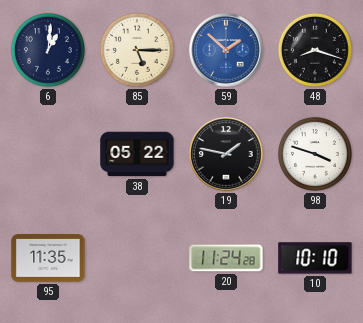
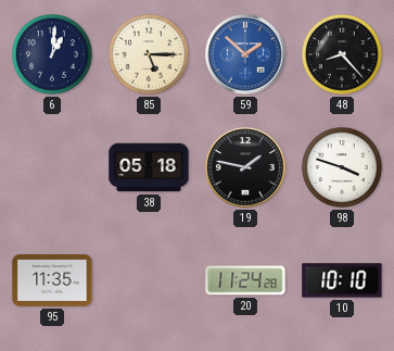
48: 8:18 -> 8:23 (342, 54)
38: 05:22 -> 05:18 (149, 167)
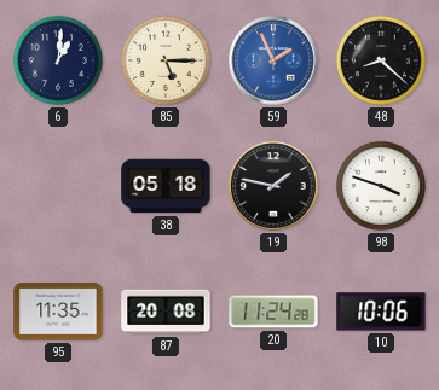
59: 1:52 -> 1:56 (273, 60)
48: 8:23 -> 8:22 (381, 60)
87: none -> 20:08 (166, 312)
10: 10:10 -> 10:06 (381, 312)
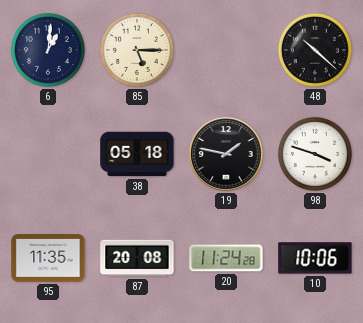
59: 1:56 -> none (273, 60)
48: 8:22 -> 10:22 (315, 50)
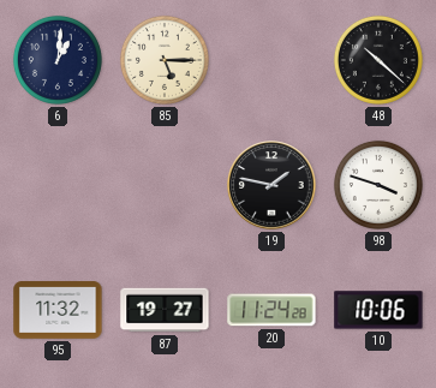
38: 05:18 -> none (137, 154)
95: 11:35 -> 11:32 (58, 310)
87: 20:08 -> 19:27 (165, 310)
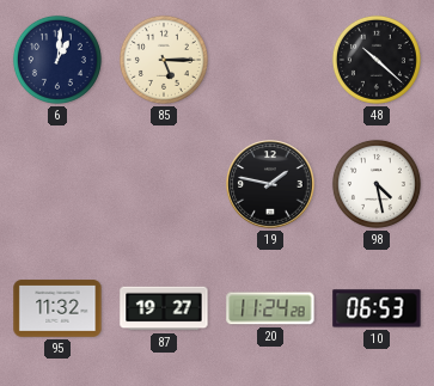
98: 3:48 -> 4:28 (377, 184)
10: 10:06 -> 06:53 (377, 308)
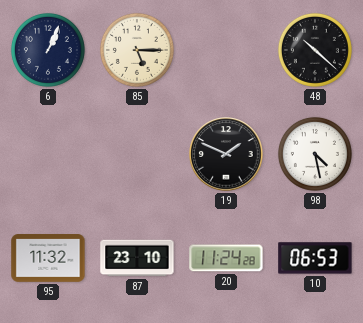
6: 1:01 -> 1:04 (48, 50)
19: 1:47 -> 1:49 (226, 154)
87: 19:27 -> 23:10 (137, 258)
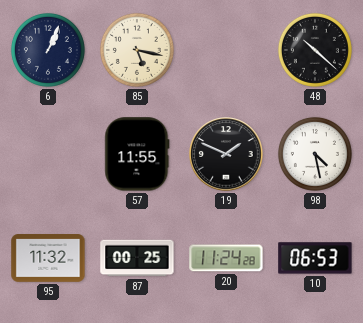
85: 5:15 -> 5:17 (137, 50)
57: none -> 11:55 (137, 154)
87: 23:10 -> 00:25 (137, 258)
